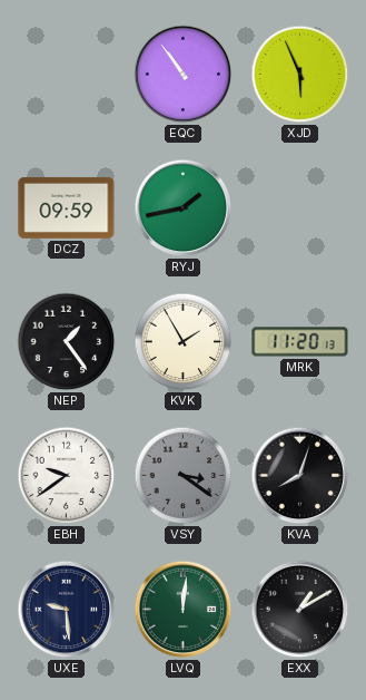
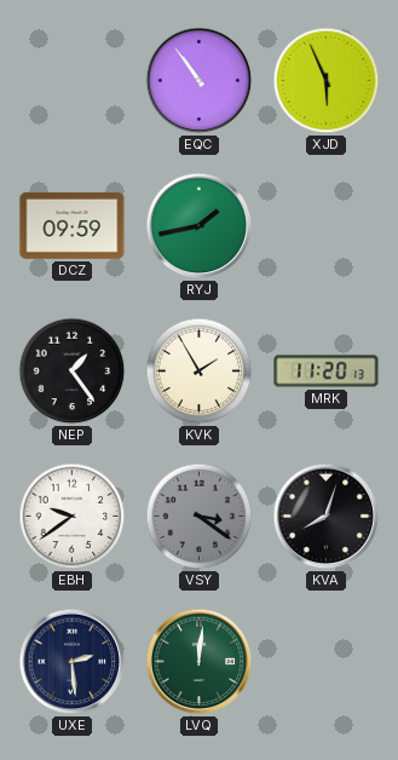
UXE: 9:29 -> 2:29 (73, 662)
EXX: 1:10 -> none (300, 610)
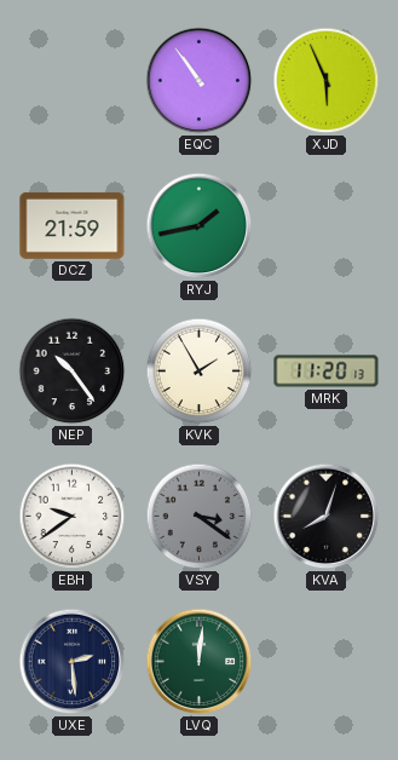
DCZ: 09:59 -> 21:59 (73, 225)
NEP: 1:24 -> 10:24 (73, 372)
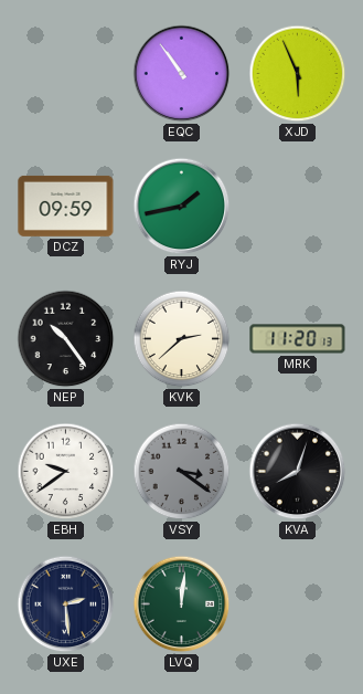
DCZ: 21:59 -> 09:59 (66, 206)
KVK: 1:55 -> 2:38 (182, 339)
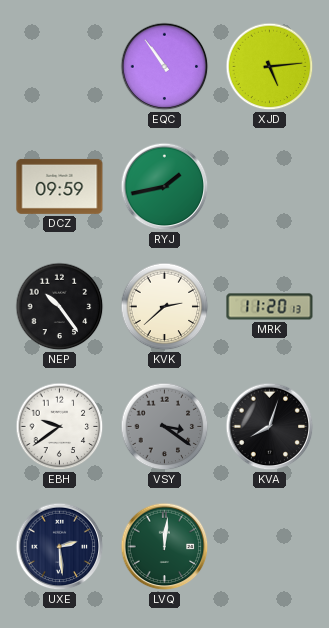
XJD: 5:56 -> 5:14 (270, 67)
